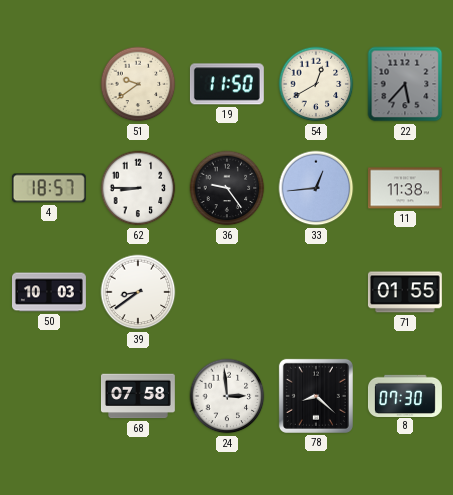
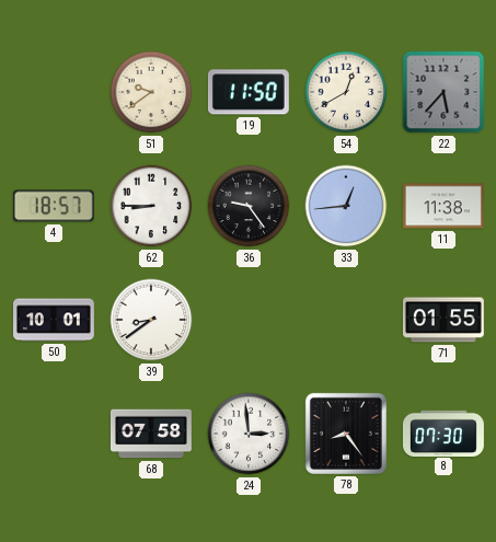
50: 10:03 -> 10:01 (55, 320)
78: 8:22 -> 8:24 (346, 434)
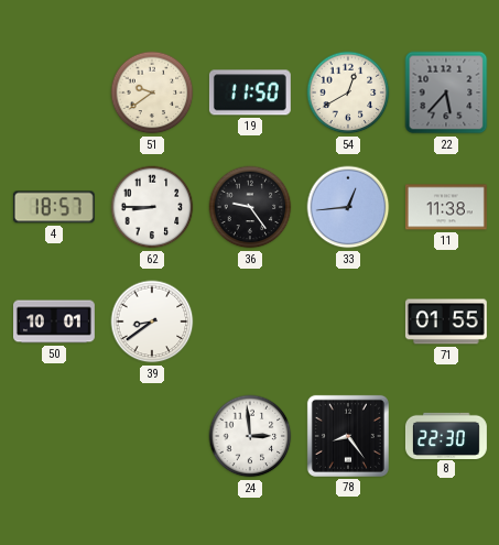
68: 07:58 -> none (151, 434)
8: 07:30 -> 22:30 (446, 435)
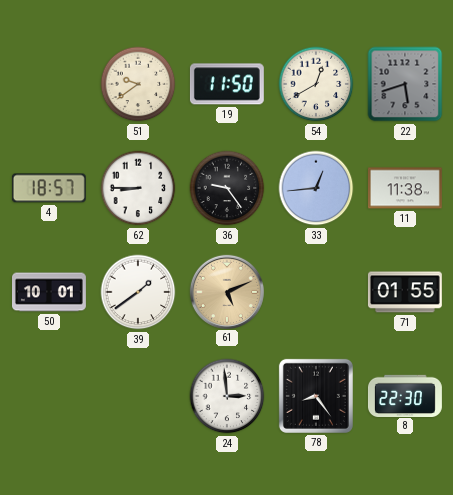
22: 5:37 -> 5:42 (405, 84)
39: 8:39 -> 1:39 (138, 292)
61: none -> 5:11 (226, 291)
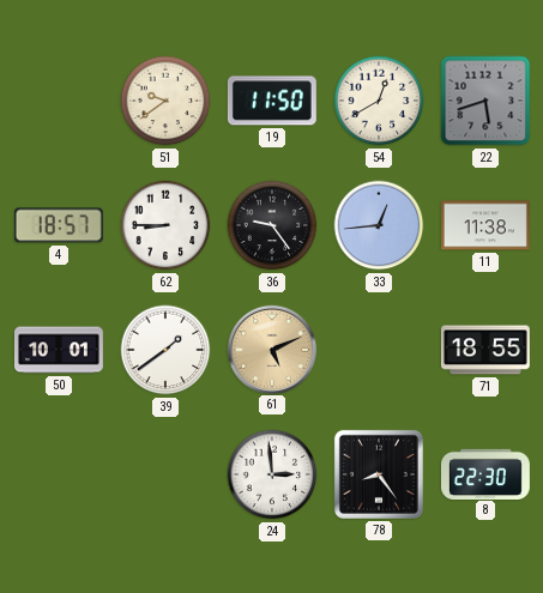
71: 01:55 -> 18:55 (485, 350)
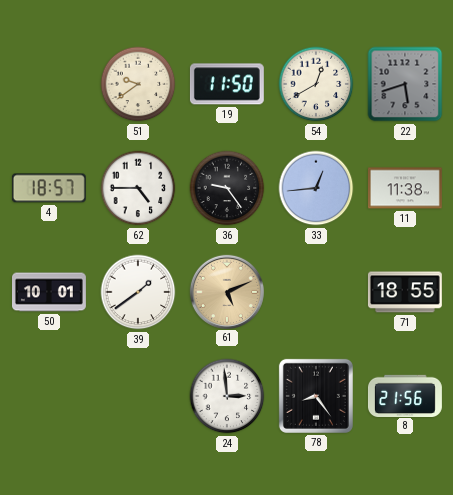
62: 8:45 -> 4:45 (138, 188)
8: 22:30 -> 21:56 (405, 395)
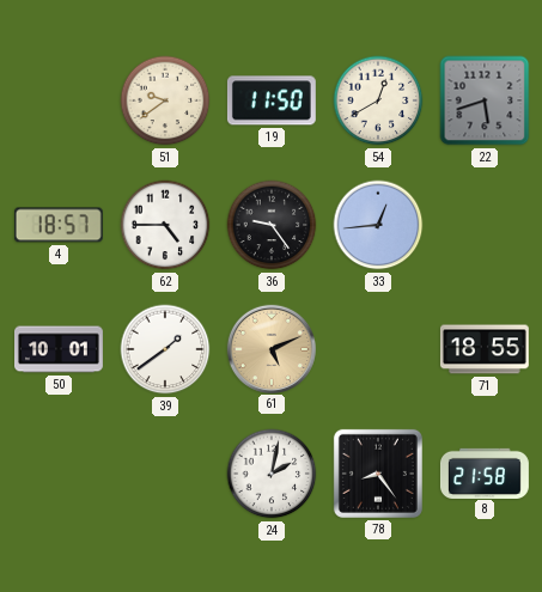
11: 11:38 -> none (405, 188)
24: 2:59 -> 2:02 (272, 474)
8: 21:56 -> 21:58 (485, 472)
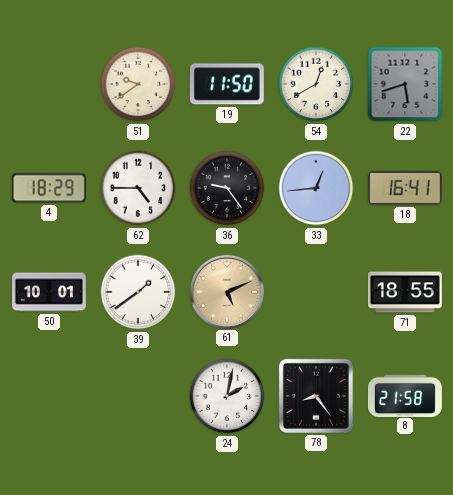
4: 18:57 -> 18:29 (49, 188)
18: none -> 16:41 (405, 188)
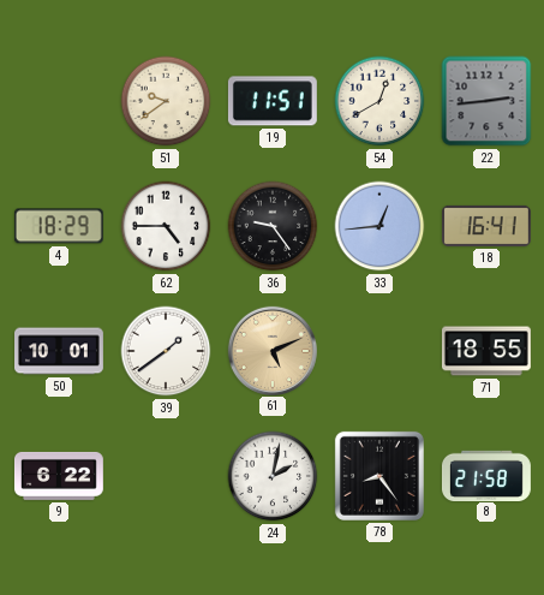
19: 11:50 -> 11:51 (273, 101)
22: 5:42 -> 2:44 (486, 101)
9: none -> 6:22 (59, 476)
